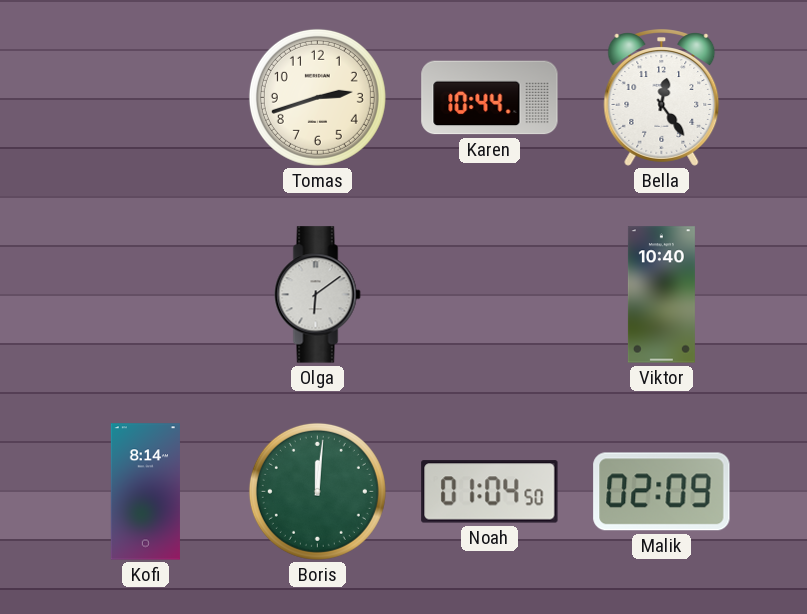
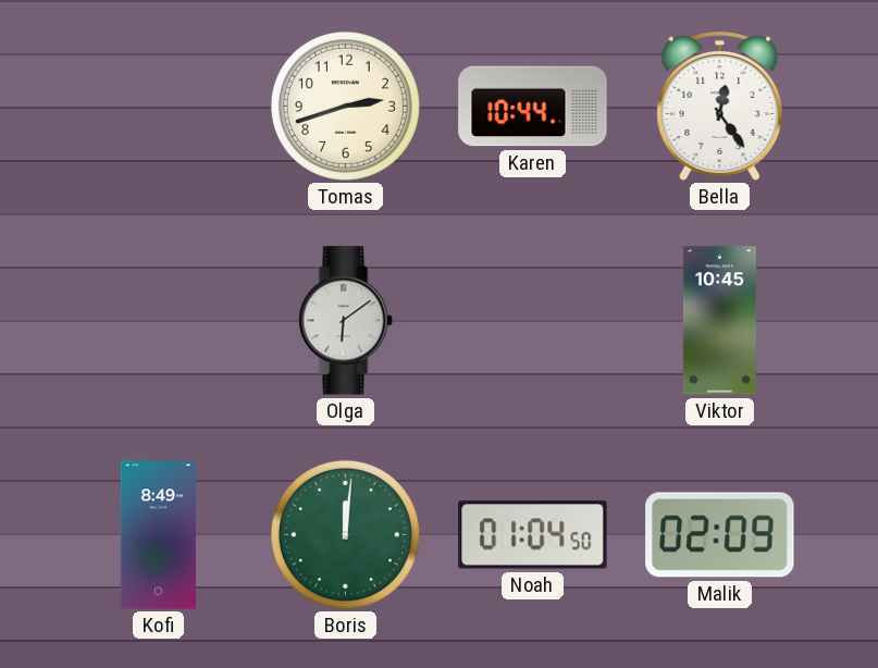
Viktor: 10:40 -> 10:45 (719, 321)
Kofi: 8:14 -> 8:49 (158, 535)
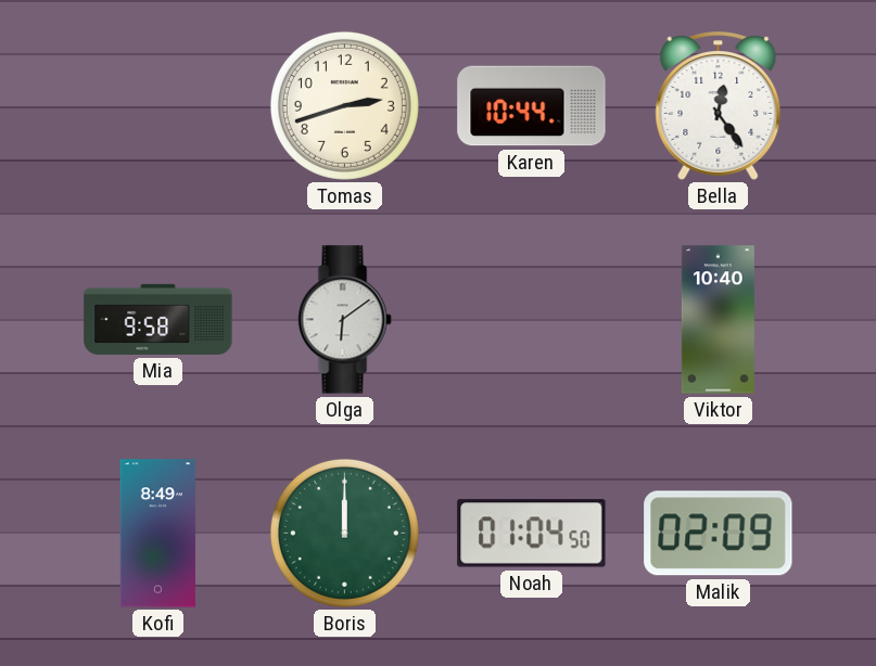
Mia: none -> 9:58 (158, 319)
Viktor: 10:45 -> 10:40 (718, 320)
Boris: 12:01 -> 12:00 (344, 533)
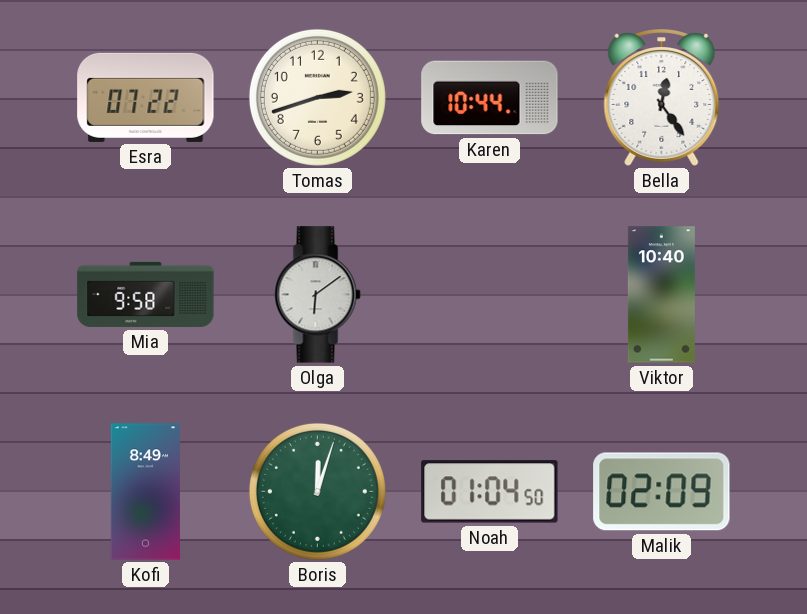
Esra: none -> 07:22 (146, 97)
Boris: 12:00 -> 12:03 (317, 491)
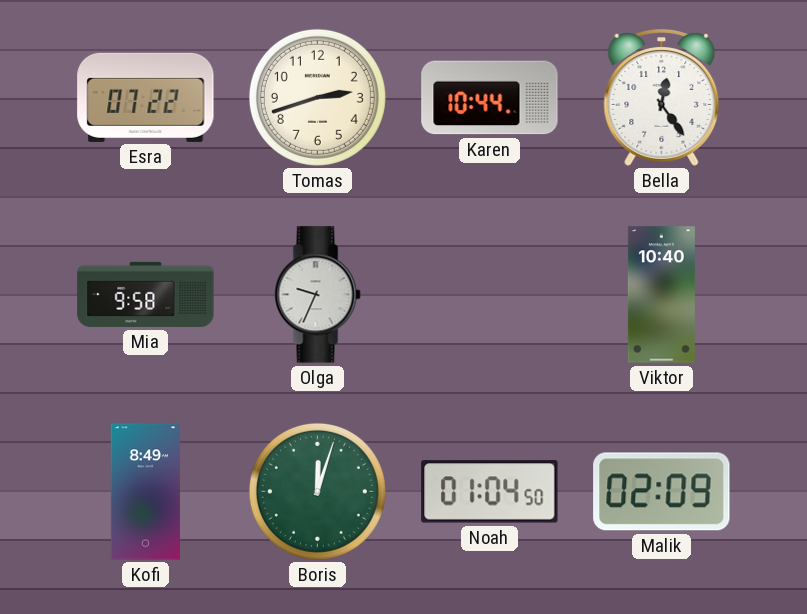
Olga: 6:09 -> 9:34 (318, 295)
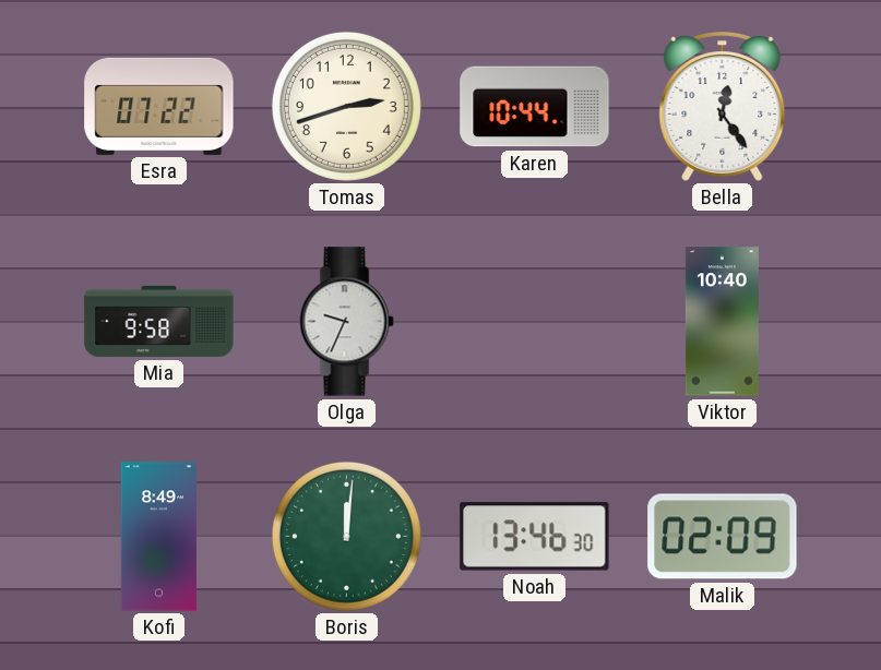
Boris: 12:03 -> 12:01 (346, 536)
Noah: 01:04 -> 13:46 (535, 537)
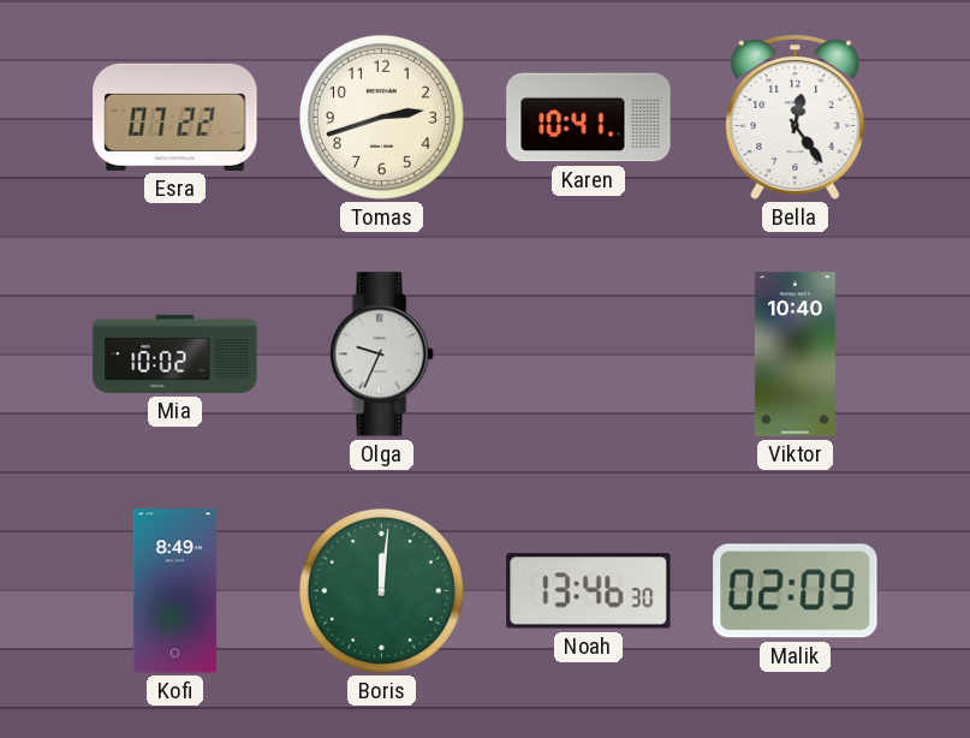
Karen: 10:44 -> 10:41 (589, 118)
Mia: 9:58 -> 10:02 (175, 353)
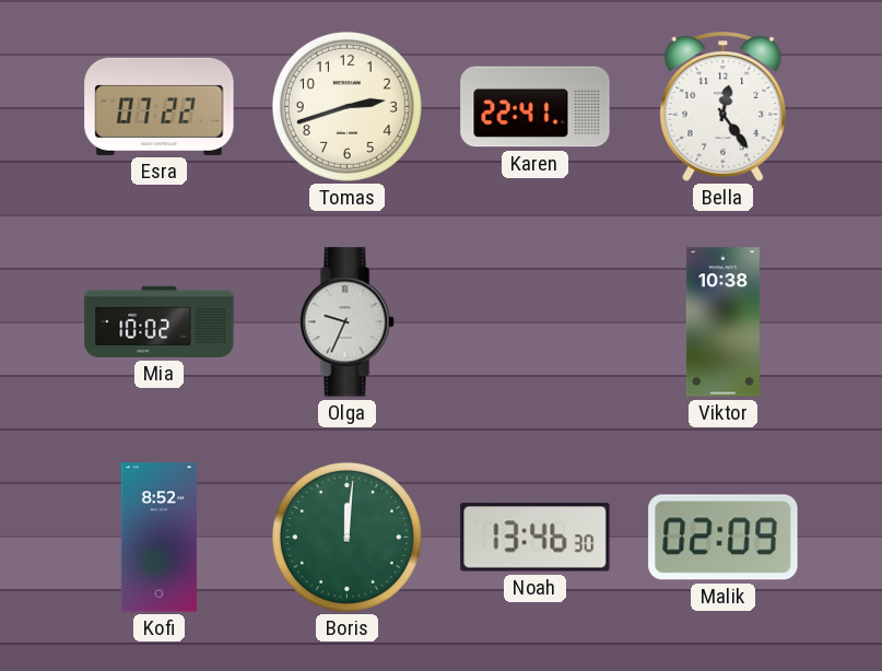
Karen: 10:41 -> 22:41 (536, 107)
Viktor: 10:40 -> 10:38 (722, 322)
Kofi: 8:49 -> 8:52 (158, 538)
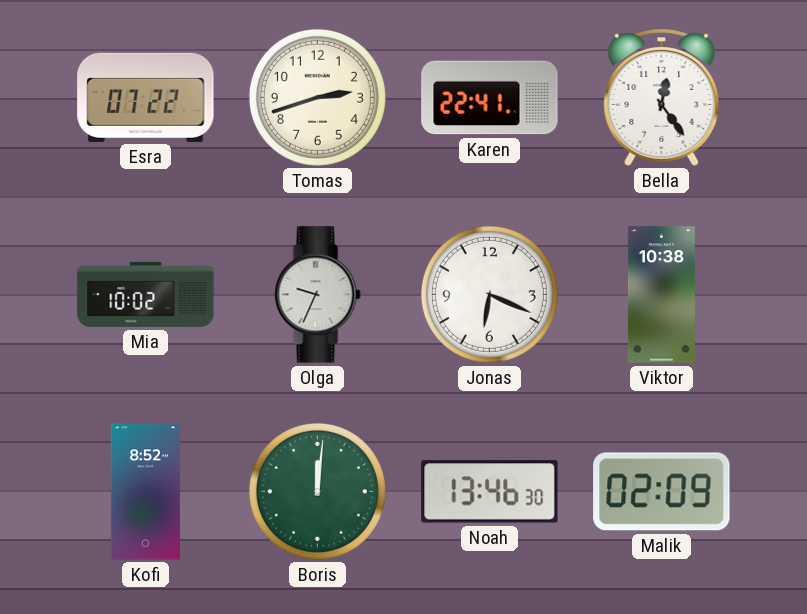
Jonas: none -> 6:19 (489, 294)
